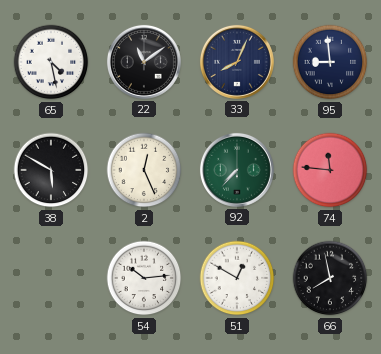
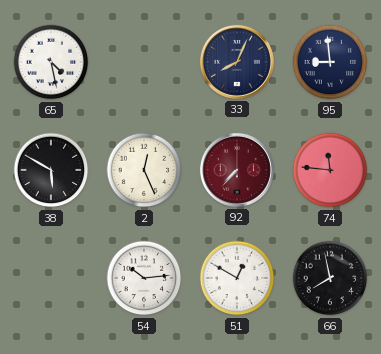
22: 11:09 -> none (144, 62)
92 dial: green -> burgundy (237, 170)
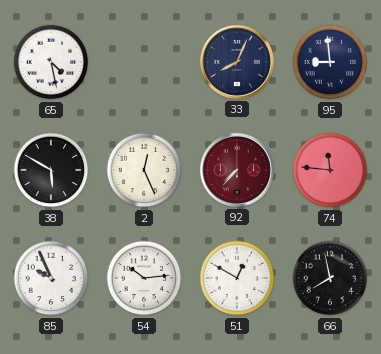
85: none -> 9:56 (51, 278)
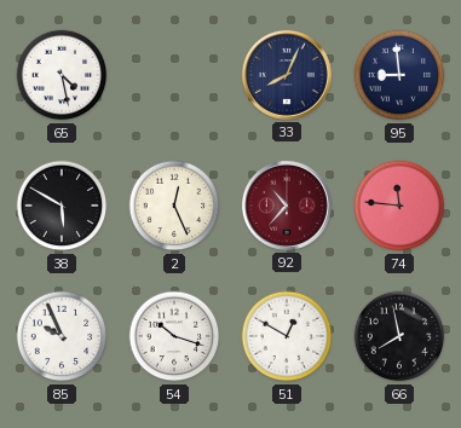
92: 7:37 -> 10:37 (287, 206)
54: 10:14 -> 10:18 (174, 336)
